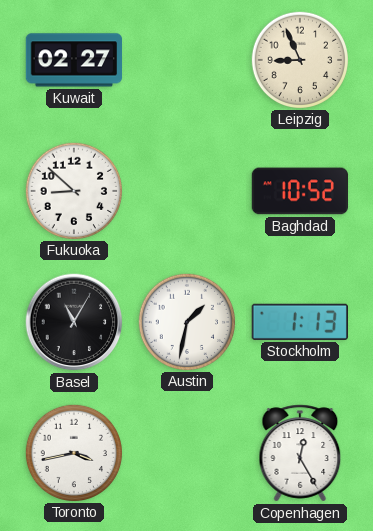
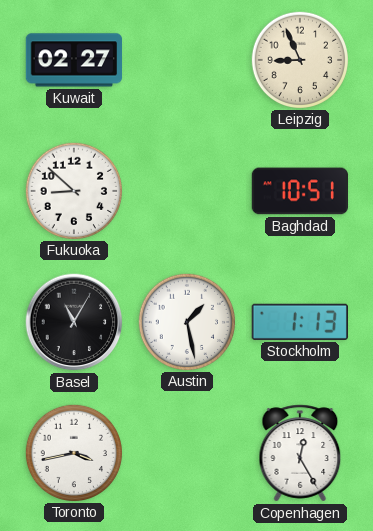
Baghdad: 10:52 -> 10:51 (299, 191)
Austin: 1:32 -> 1:28 (186, 321)
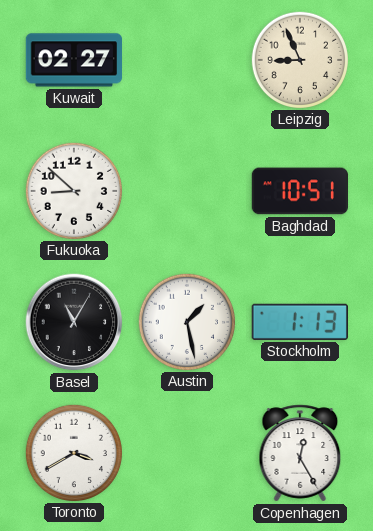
Toronto: 3:43 -> 3:40 (73, 452)
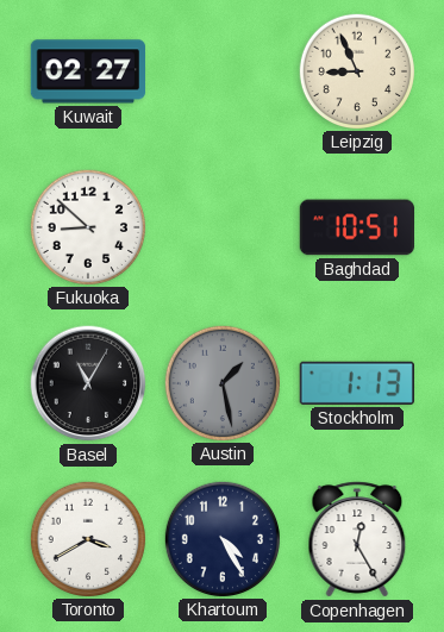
Austin dial: white -> grey (221, 382)
Khartoum: none -> 4:25 (221, 538)
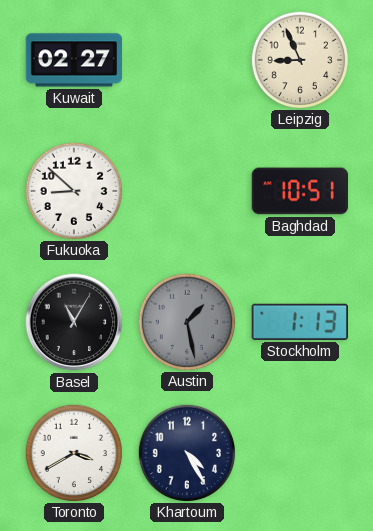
Copenhagen: 12:25 -> none (357, 539)
